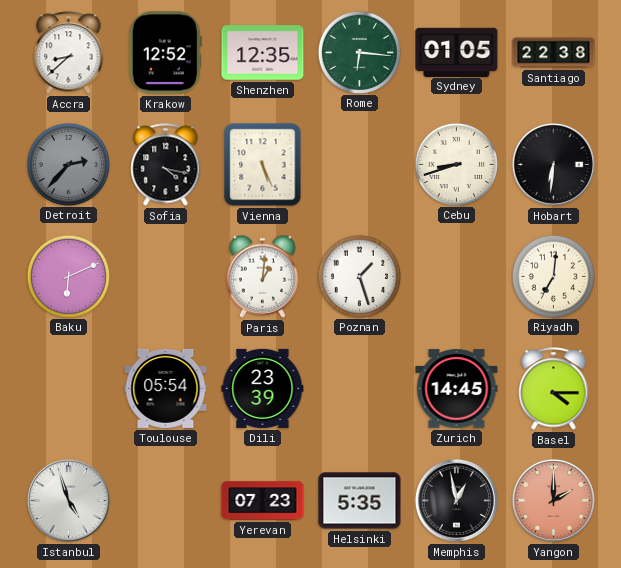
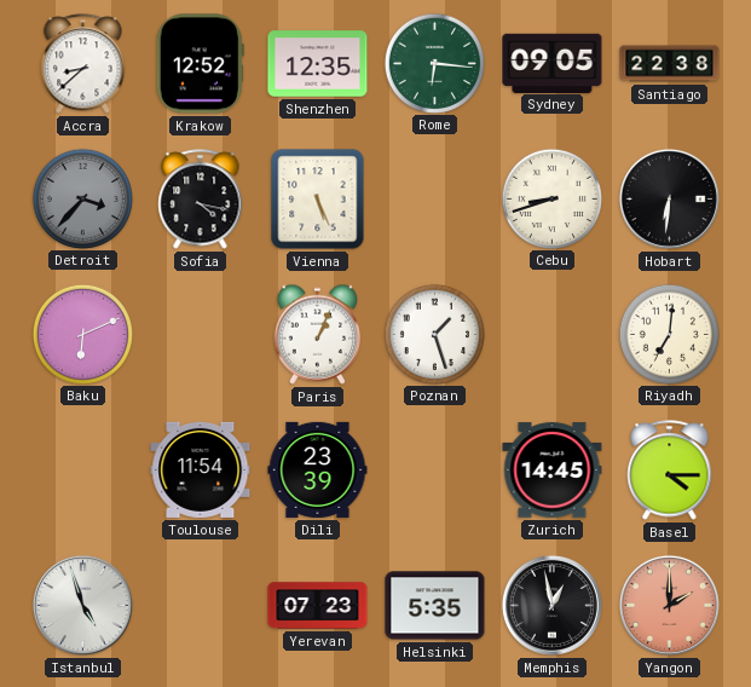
Sydney: 01:05 -> 09:05 (553, 63)
Detroit: 2:37 -> 3:37 (82, 198)
Paris: 1:01 -> 1:04 (318, 334)
Toulouse: 05:54 -> 11:54 (201, 469)
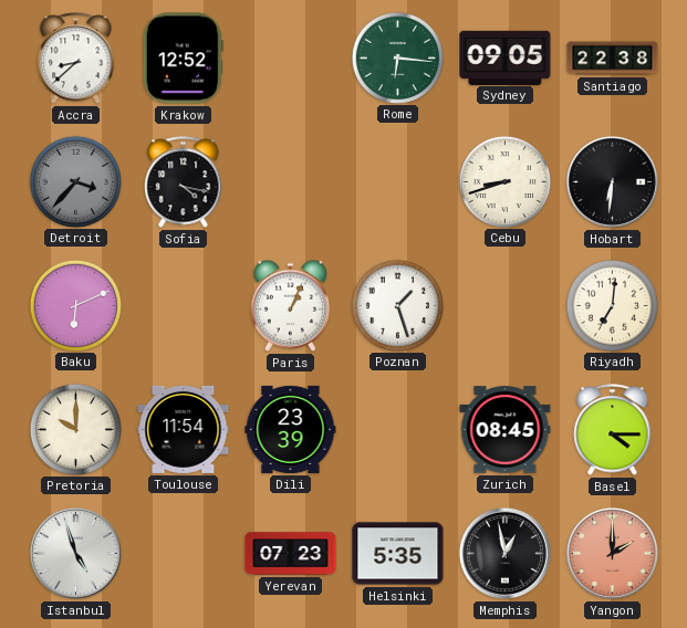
Shenzhen: 12:35 -> none (318, 64)
Vienna: 5:26 -> none (318, 200)
Pretoria: none -> 10:00 (75, 429)
Zurich: 14:45 -> 08:45 (506, 430)
